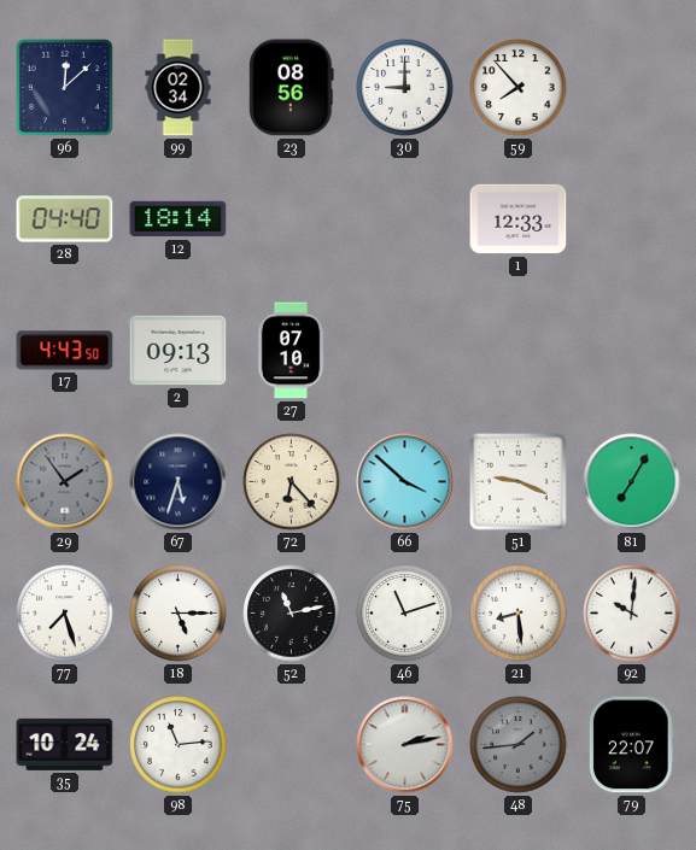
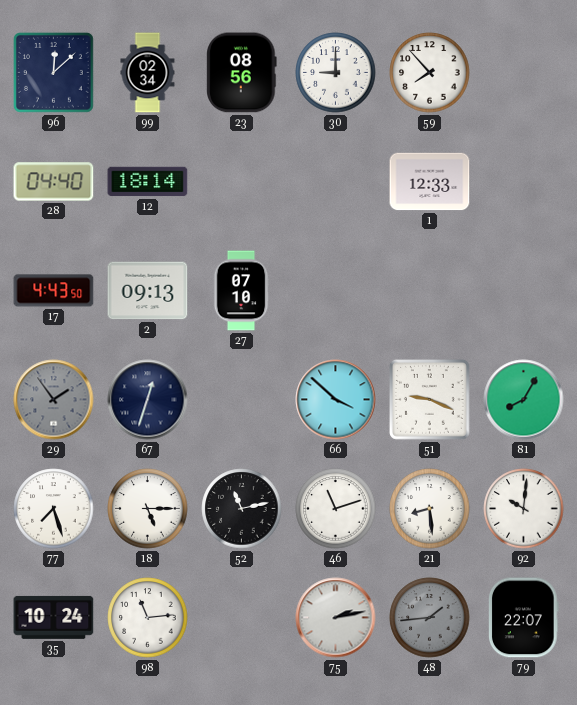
67: 5:33 -> 12:33 (148, 400)
72: 6:23 -> none (292, 482)
81: 7:05 -> 8:05 (524, 400)
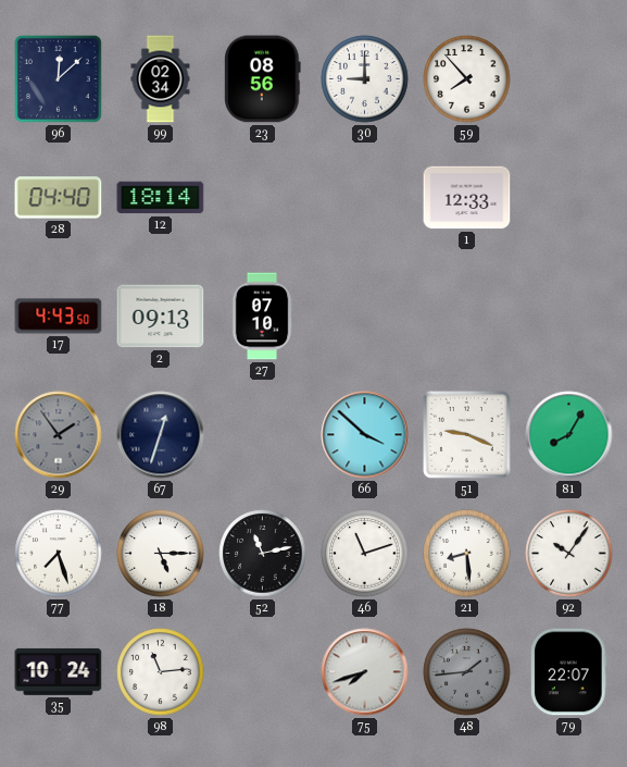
92: 10:01 -> 10:06 (569, 554)
75: 2:13 -> 7:42 (365, 672)
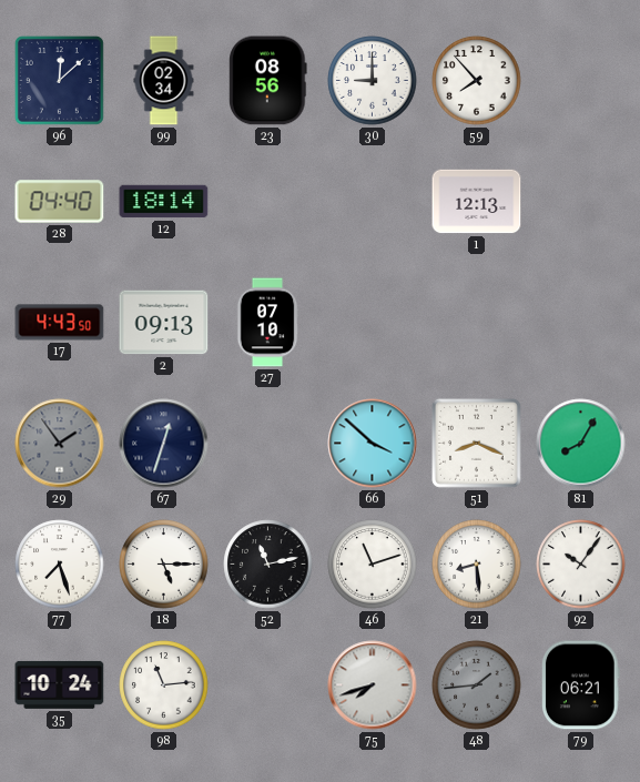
1: 12:33 -> 12:13 (477, 202)
51: 9:19 -> 8:19 (477, 444)
79: 22:07 -> 06:21 (581, 685)
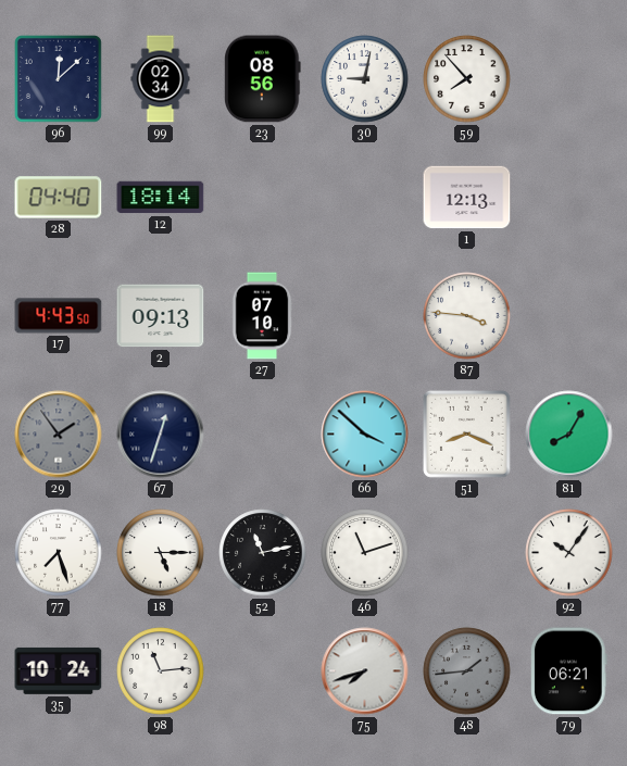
30: 9:00 -> 9:02 (365, 79)
87: none -> 3:46 (467, 316)
21: 8:29 -> none (477, 565)
